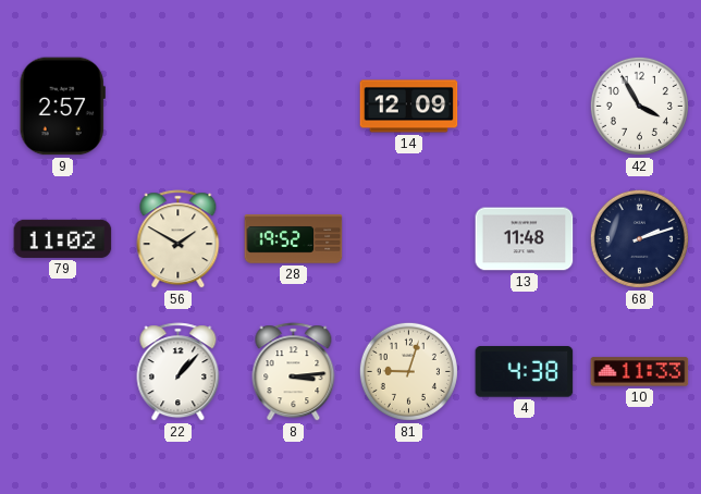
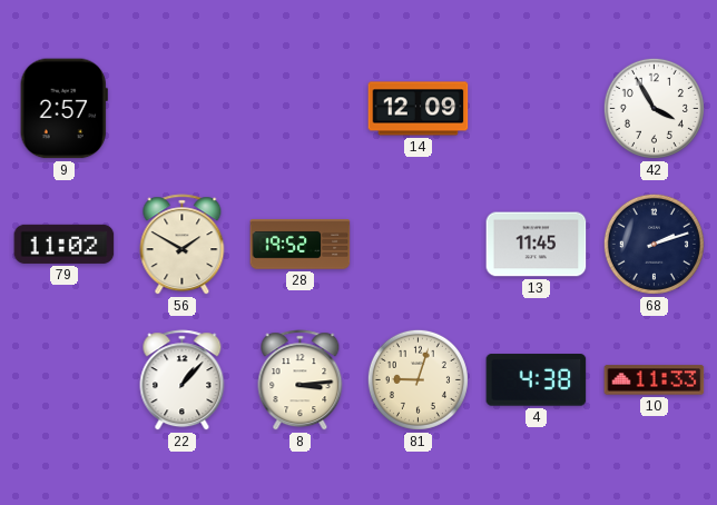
13: 11:48 -> 11:45 (537, 245)
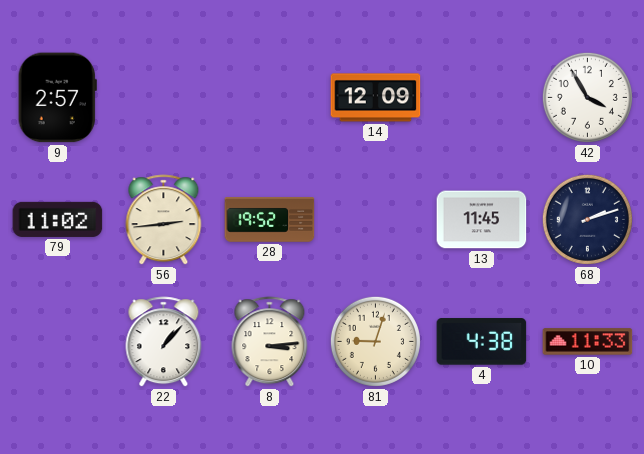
56: 1:50 -> 2:44 (164, 220)
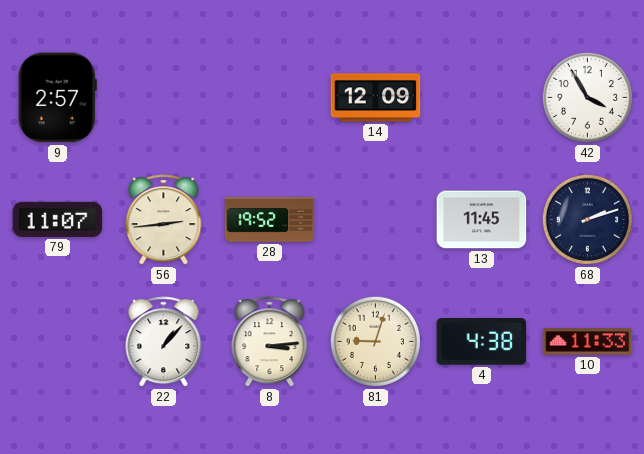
79: 11:02 -> 11:07 (58, 219)
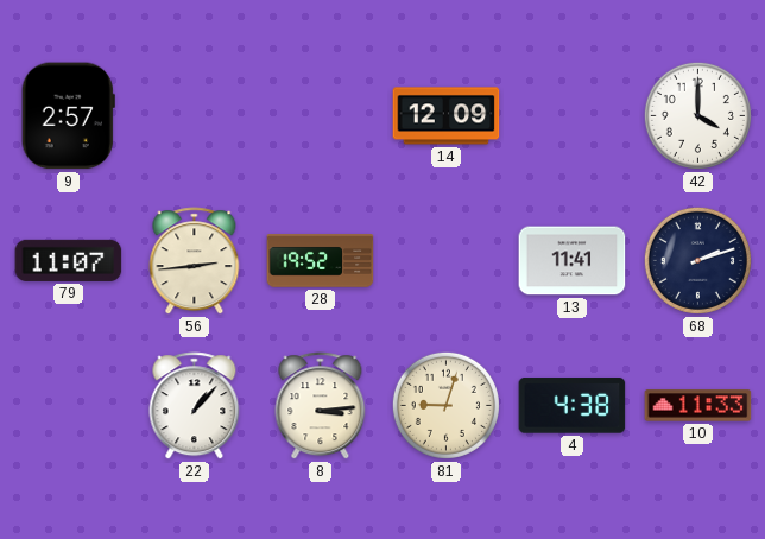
42: 3:55 -> 4:00 (697, 115)
13: 11:45 -> 11:41 (573, 261)
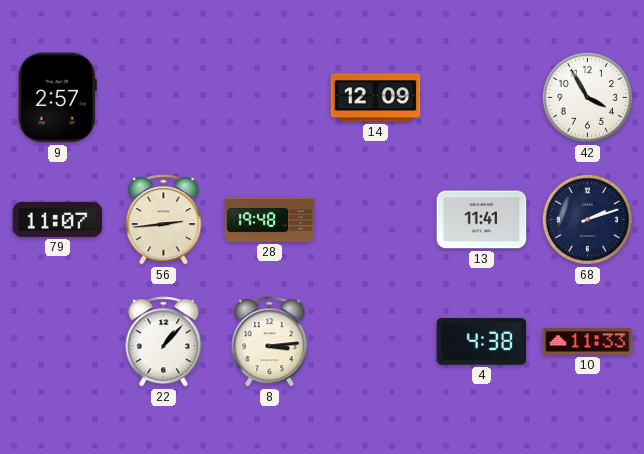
42: 4:00 -> 3:55 (587, 97)
28: 19:52 -> 19:48 (270, 220)
81: 9:03 -> none (445, 405)
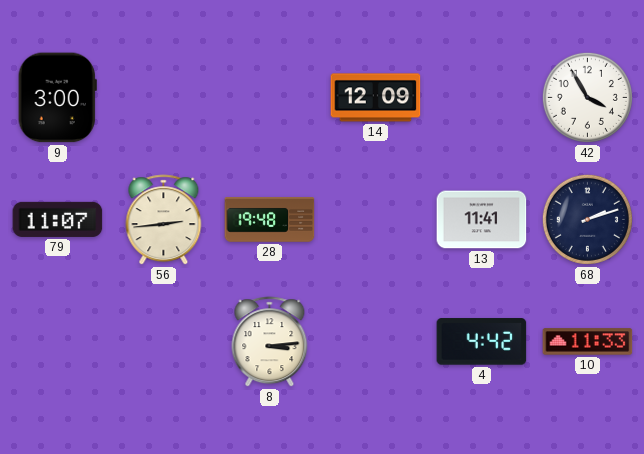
9: 2:57 -> 3:00 (57, 98)
22: 1:07 -> none (164, 342)
4: 4:38 -> 4:42 (482, 342)
